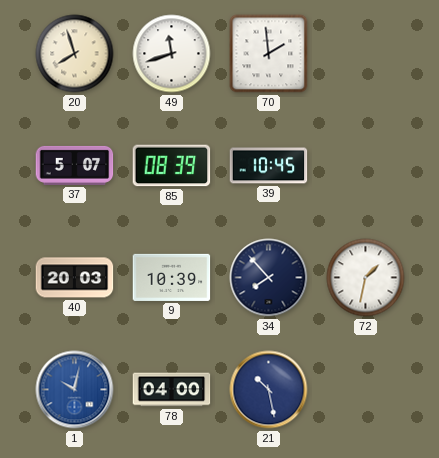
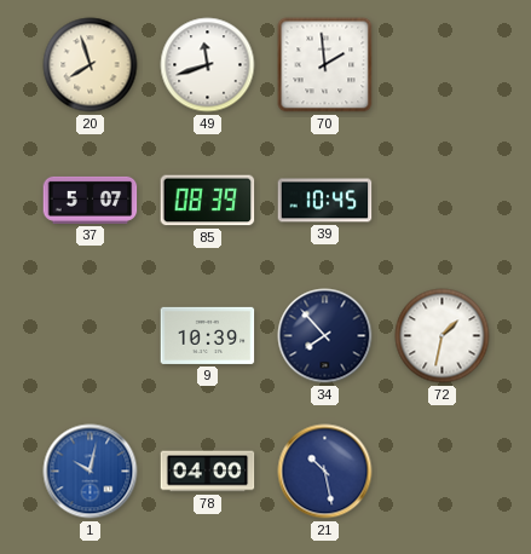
40: 20:03 -> none (75, 278)
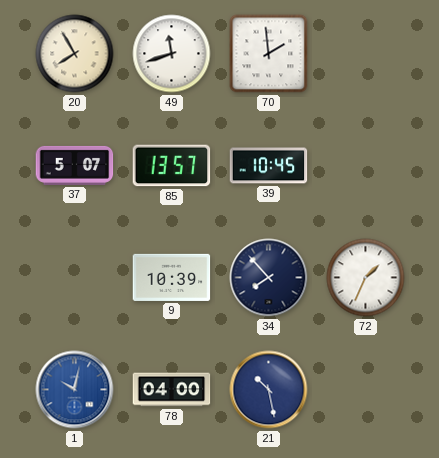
20: 7:57 -> 7:55 (75, 54)
85: 08:39 -> 13:57 (172, 166)
72: 1:32 -> 1:34 (366, 278)
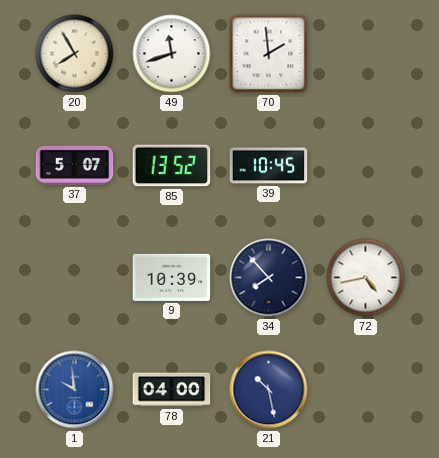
85: 13:57 -> 13:52 (172, 166)
72: 1:34 -> 4:43 (366, 278)
1: 10:02 -> 9:59 (75, 390)
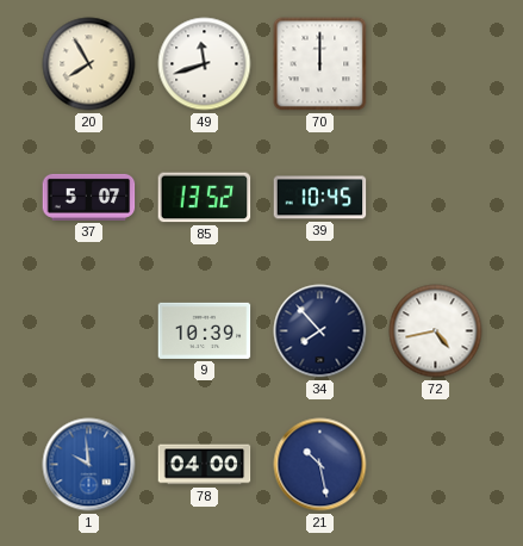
70: 1:59 -> 12:00 (320, 64)
